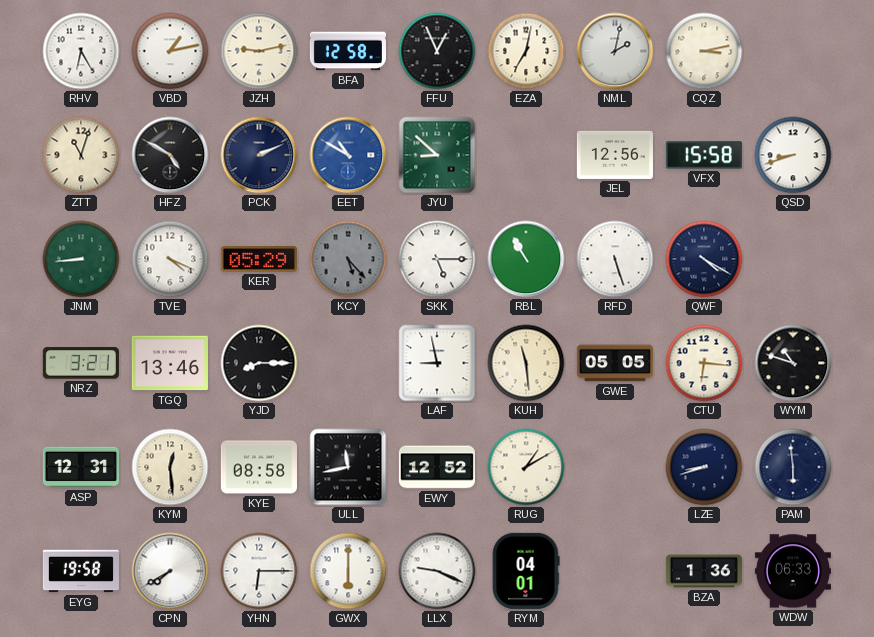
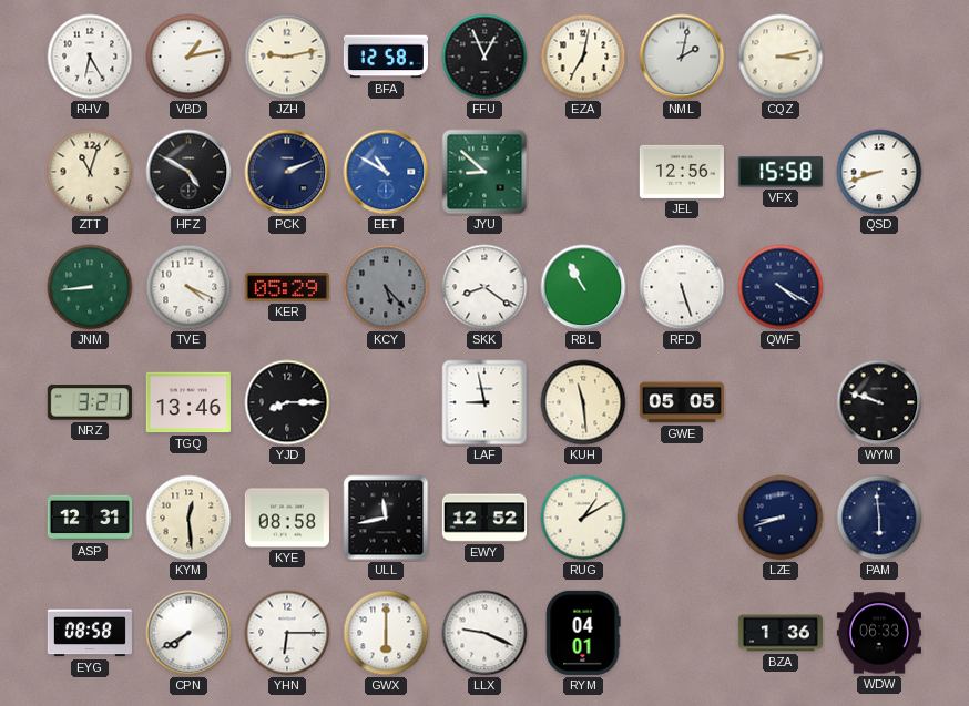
SKK: 5:15 -> 8:21 (484, 287)
CTU: 6:16 -> none (704, 363)
WYM: 10:48 -> 9:48 (879, 402)
EYG: 19:58 -> 08:58 (90, 633)
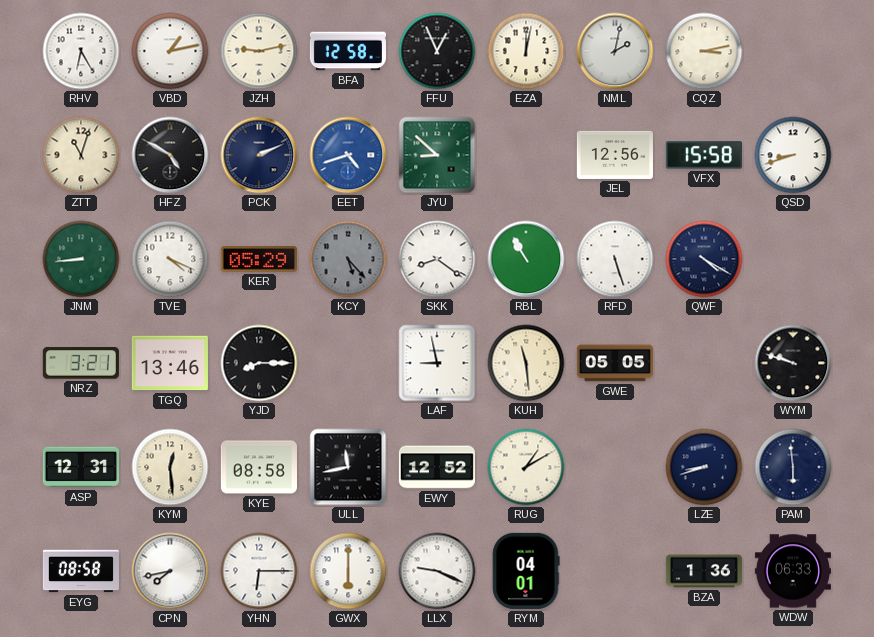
EZA: 7:02 -> 12:02 (526, 51)
EET: 10:50 -> 4:42 (348, 155)
CPN: 7:40 -> 7:43 (170, 571)
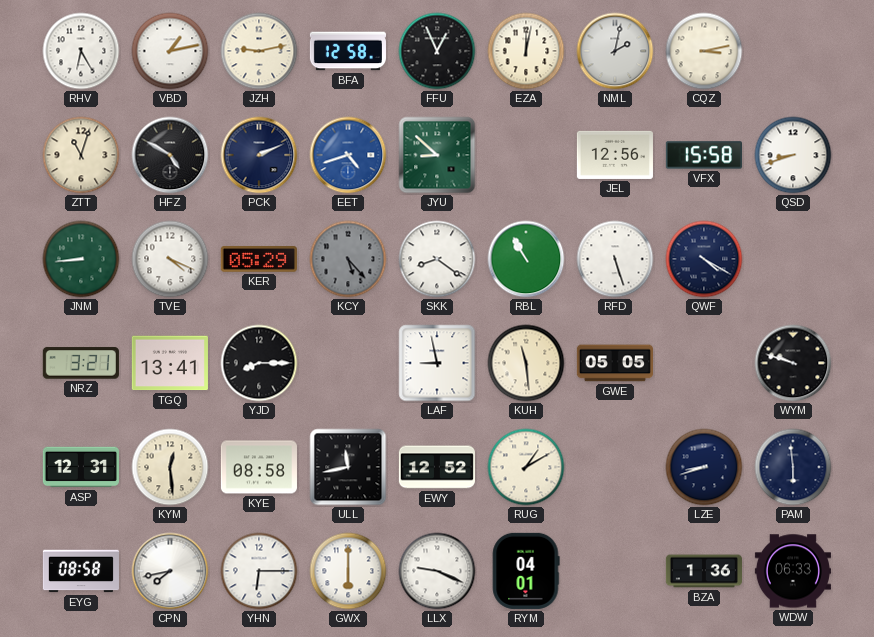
TGQ: 13:46 -> 13:41 (170, 363)
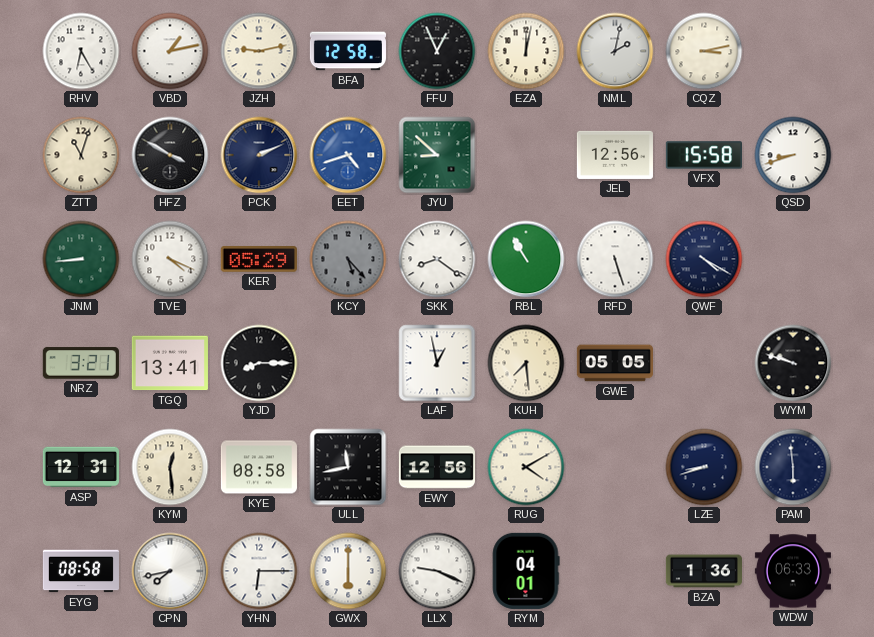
HFZ: 4:50 -> 3:50 (170, 155)
LAF: 8:58 -> 12:58 (437, 363)
KUH: 11:29 -> 7:29 (526, 363)
EWY: 12:52 -> 12:56 (437, 467)
RUG: 1:10 -> 4:10 (526, 467)
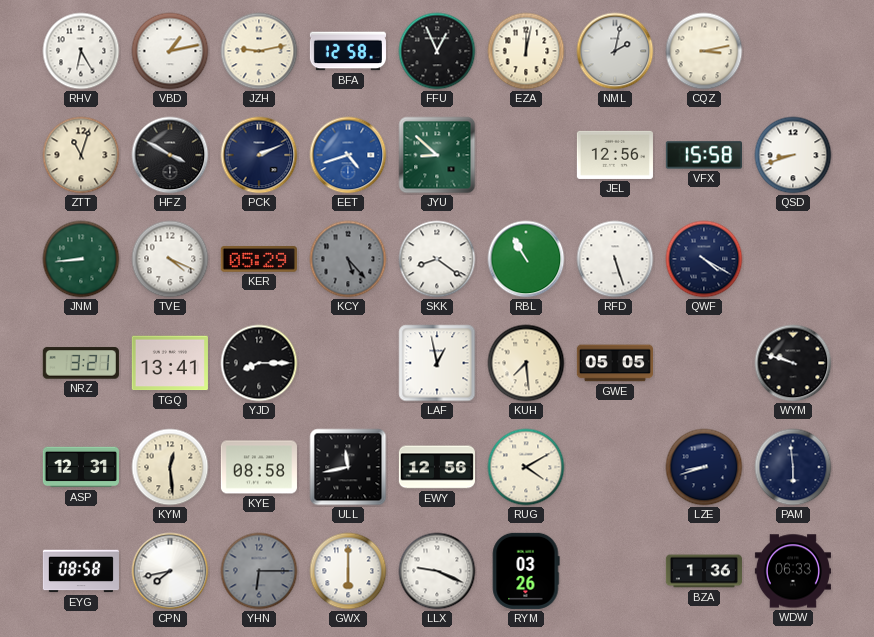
YHN dial: white -> grey (259, 571)
RYM: 04:01 -> 03:26 (526, 571)
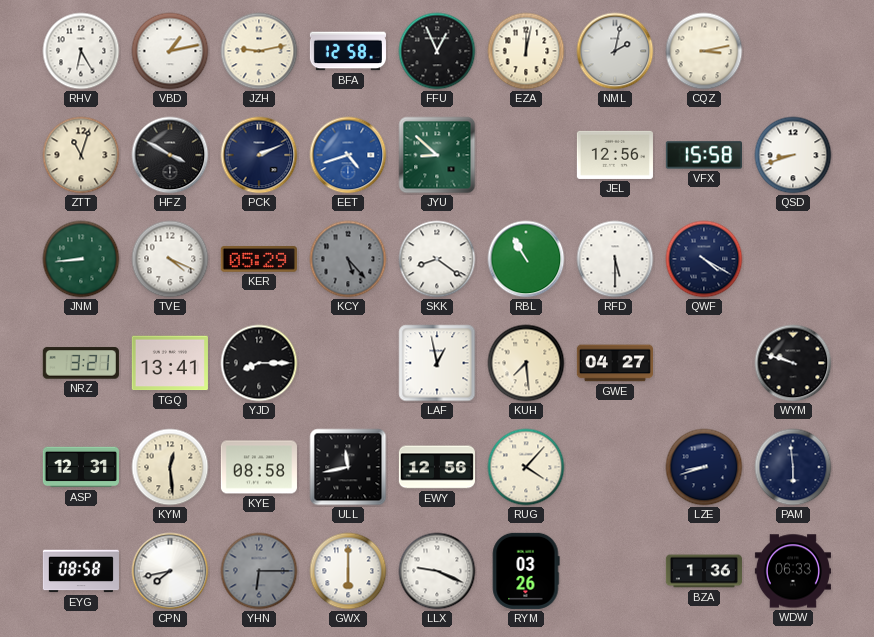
RFD: 5:27 -> 5:30 (615, 259)
GWE: 05:05 -> 04:27 (615, 363)
RUG: 4:10 -> 4:07 (526, 467)
